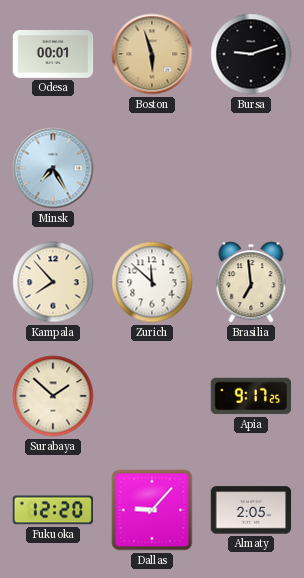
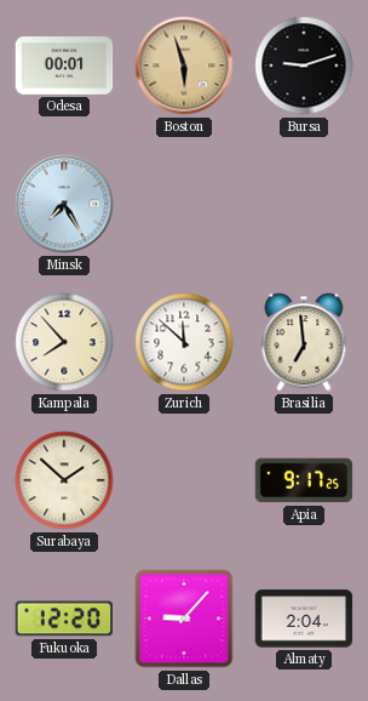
Almaty: 2:05 -> 2:04 (304, 619)
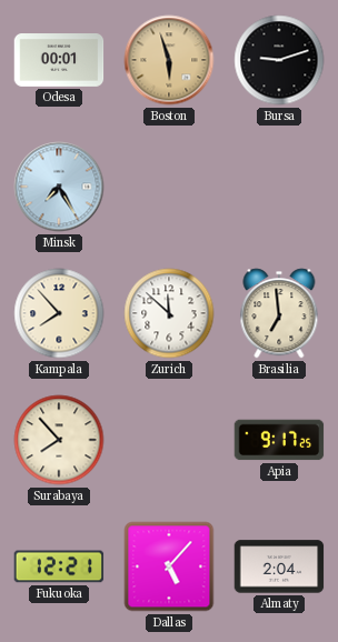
Surabaya: 1:52 -> 7:53 (59, 440)
Fukuoka: 12:20 -> 12:21 (59, 566)
Dallas: 9:07 -> 5:07 (169, 566)
